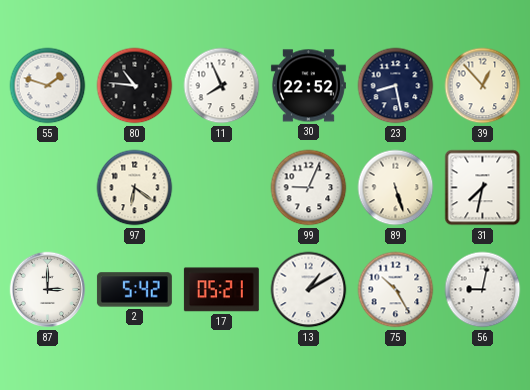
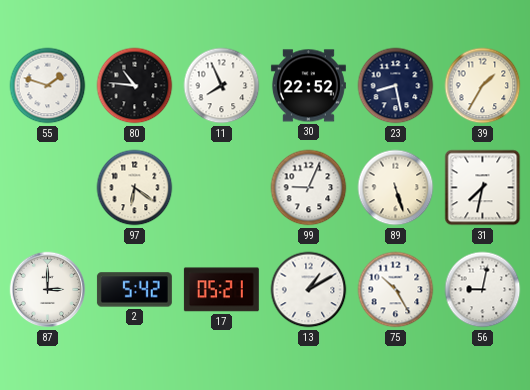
39: 12:53 -> 1:35 (483, 86)
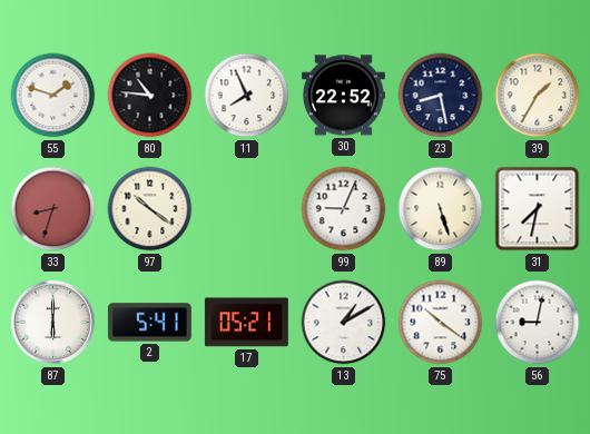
33: none -> 8:33 (53, 209)
97: 6:21 -> 10:21 (150, 209)
87: 3:00 -> 6:00 (53, 323)
2: 5:42 -> 5:41 (149, 323)
75: 10:25 -> 10:21 (441, 323)
